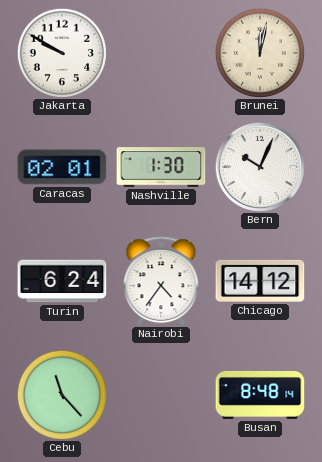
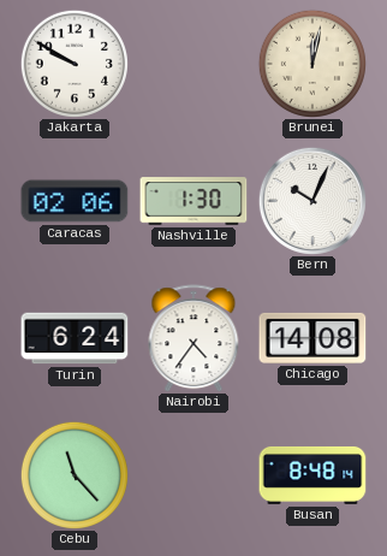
Caracas: 02:01 -> 02:06 (75, 201)
Chicago: 14:12 -> 14:08 (312, 338)
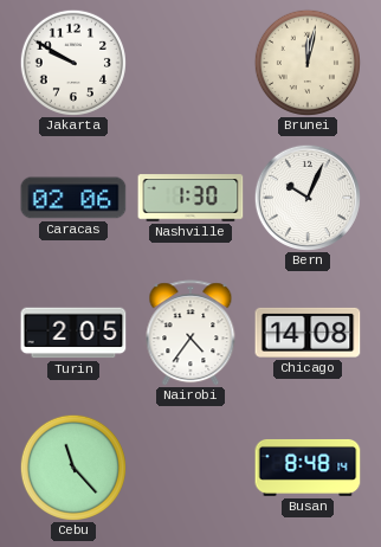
Turin: 6:24 -> 2:05 (73, 333)
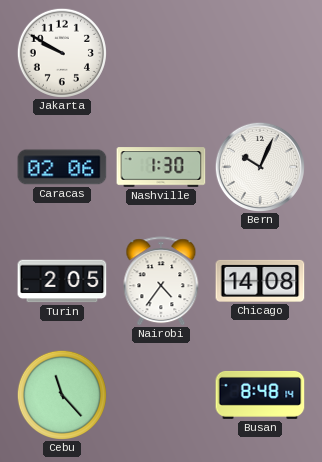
Brunei: 12:02 -> none (308, 63)
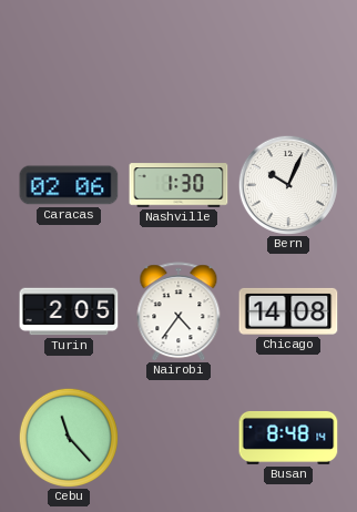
Jakarta: 9:50 -> none (62, 53)
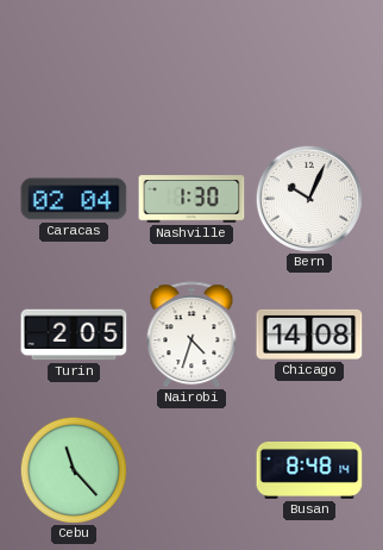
Caracas: 02:06 -> 02:04 (74, 199)
Nairobi: 4:36 -> 4:33 (191, 335)
